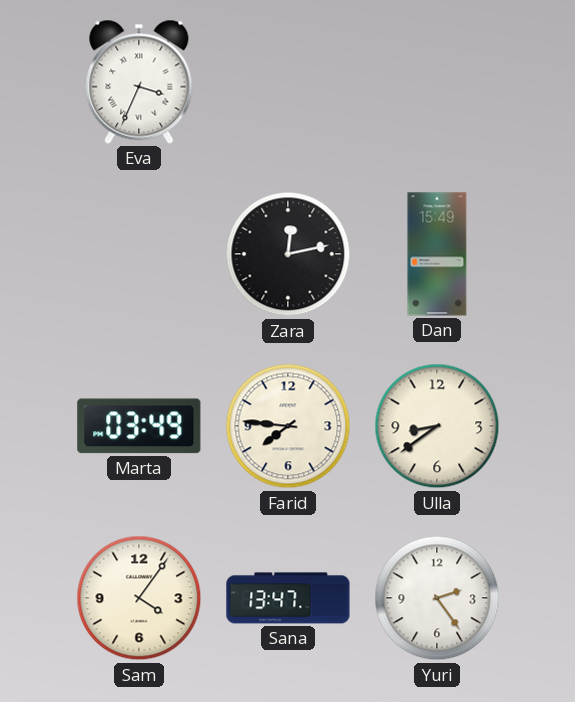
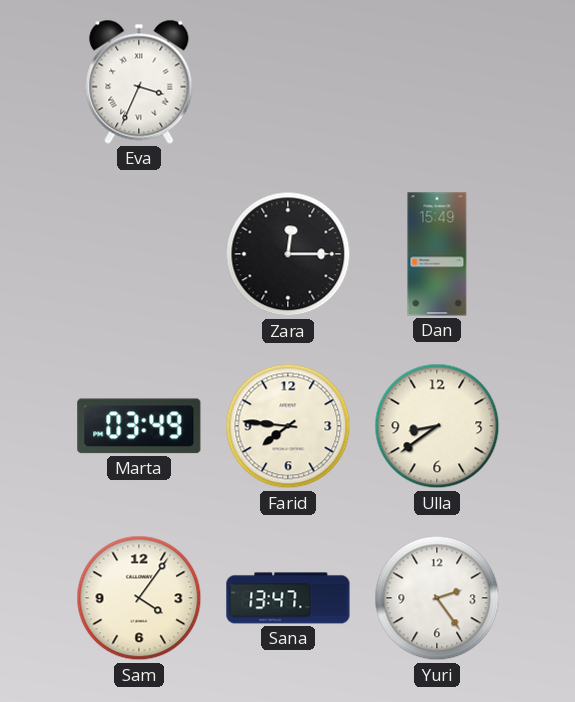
Zara: 12:13 -> 12:15 (288, 254)
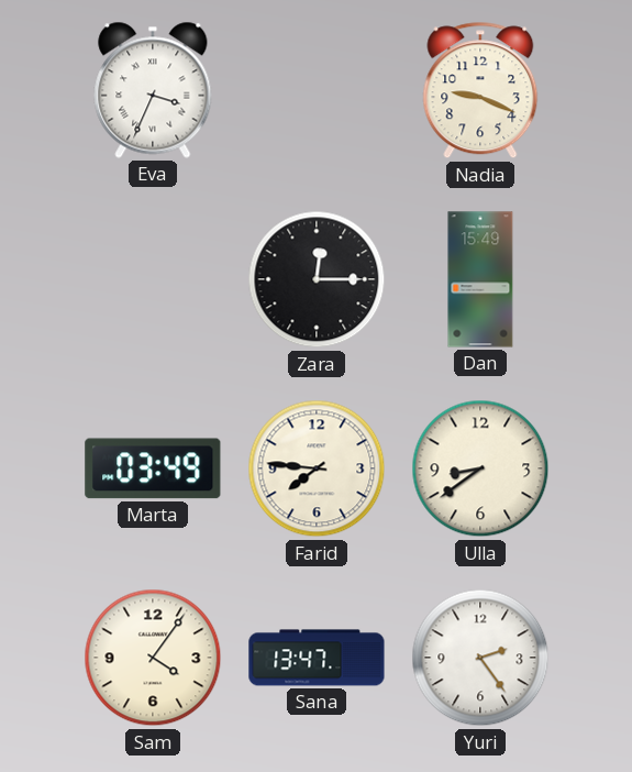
Nadia: none -> 9:19 (480, 90)
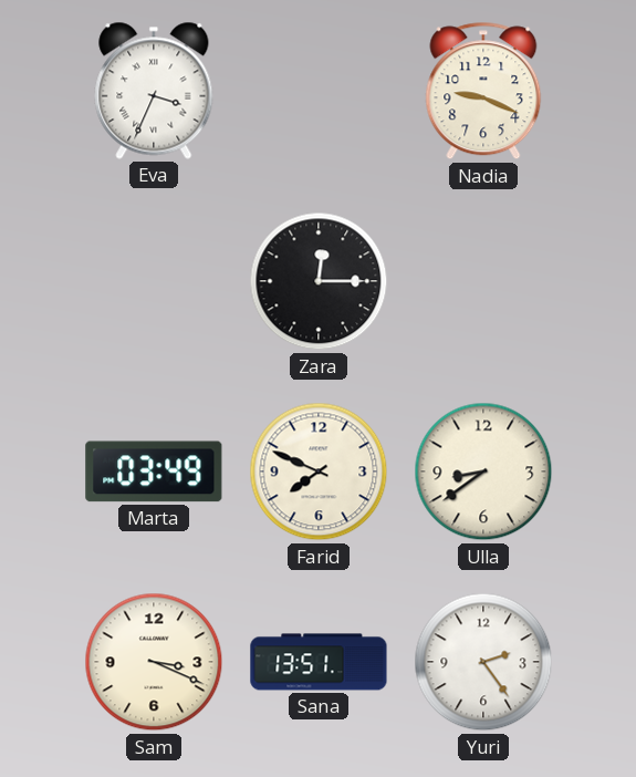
Dan: 15:49 -> none (480, 279)
Farid: 7:46 -> 7:49 (319, 472)
Sam: 4:06 -> 3:19 (154, 662)
Sana: 13:47 -> 13:51 (319, 662)
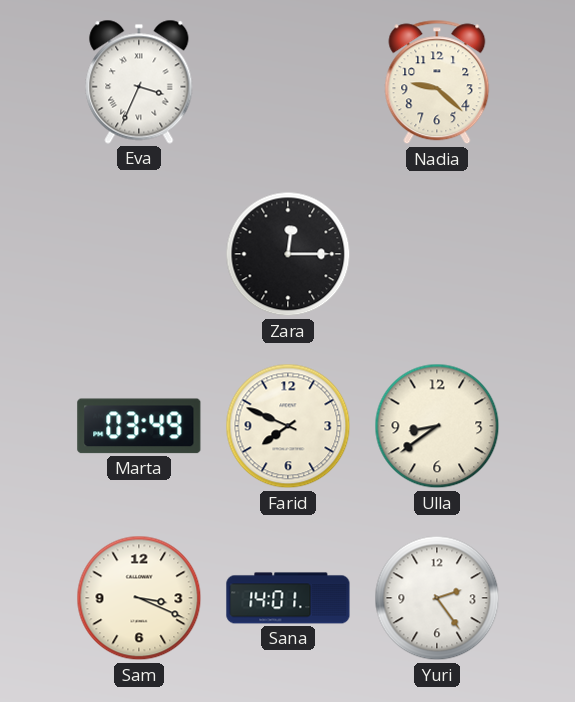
Nadia: 9:19 -> 9:22 (437, 82)
Sana: 13:51 -> 14:01 (288, 598)
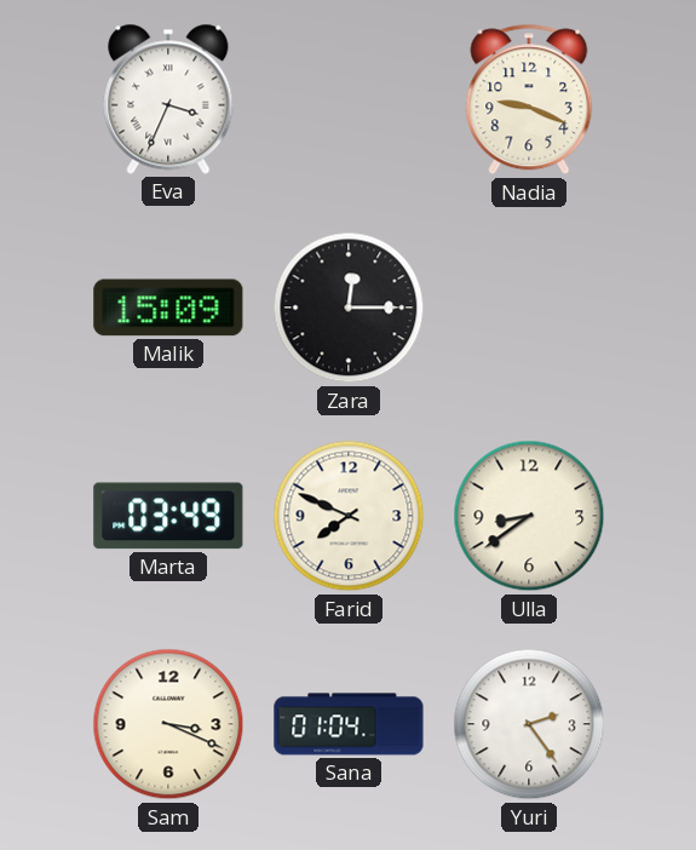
Nadia: 9:22 -> 9:19 (529, 99)
Malik: none -> 15:09 (168, 308)
Sana: 14:01 -> 01:04 (349, 724)
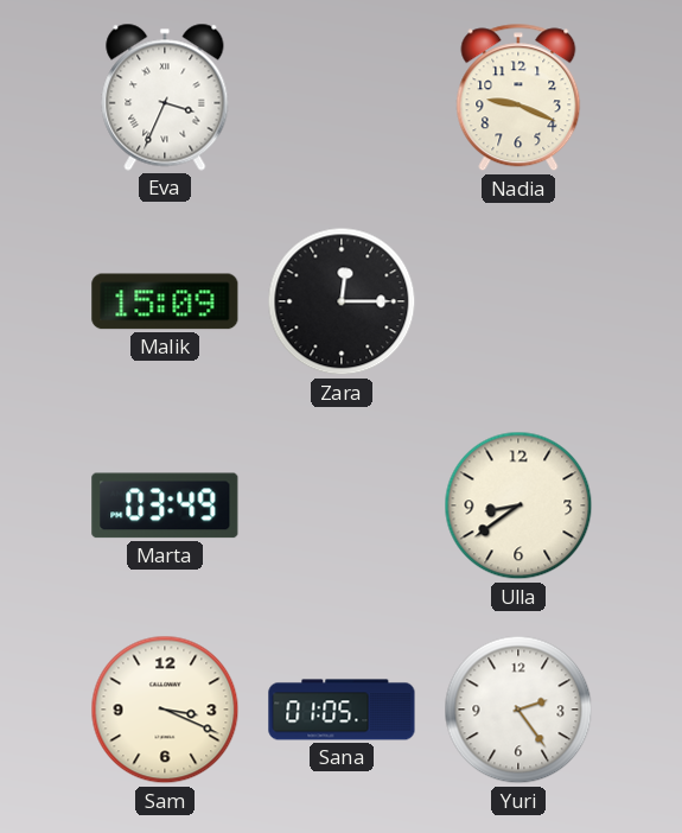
Farid: 7:49 -> none (349, 516)
Sana: 01:04 -> 01:05 (342, 710)
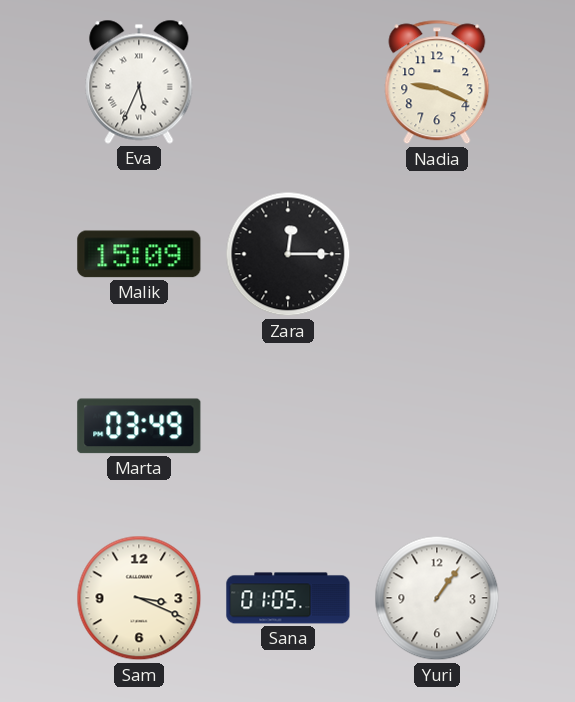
Eva: 3:34 -> 5:34 (139, 82)
Ulla: 8:39 -> none (518, 505)
Yuri: 2:24 -> 1:06 (437, 598)
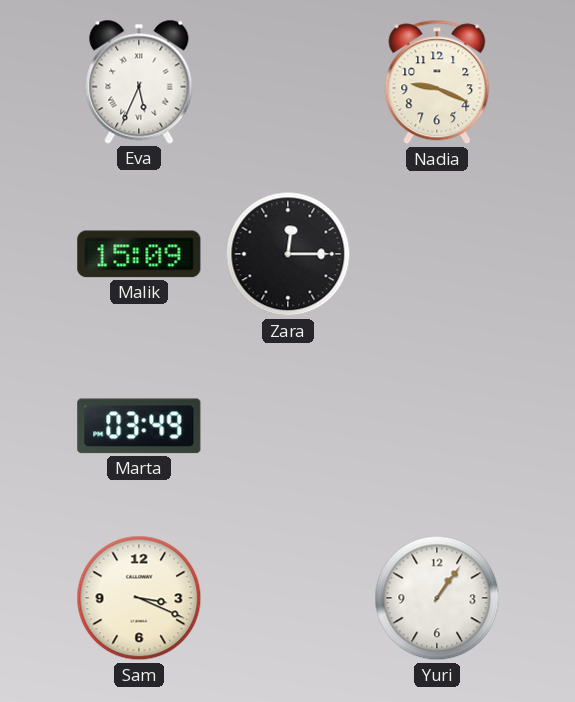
Sana: 01:05 -> none (288, 598)
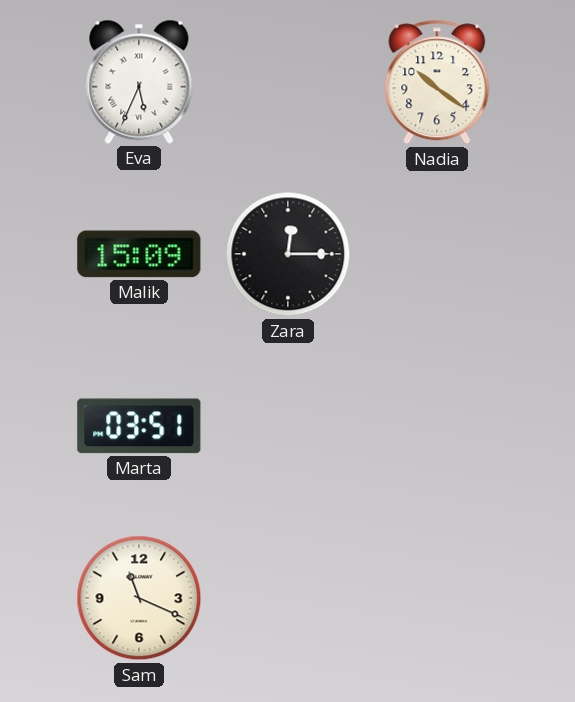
Nadia: 9:19 -> 10:21 (437, 82)
Marta: 03:49 -> 03:51 (139, 426)
Sam: 3:19 -> 11:19 (139, 598)
Yuri: 1:06 -> none (437, 598)
